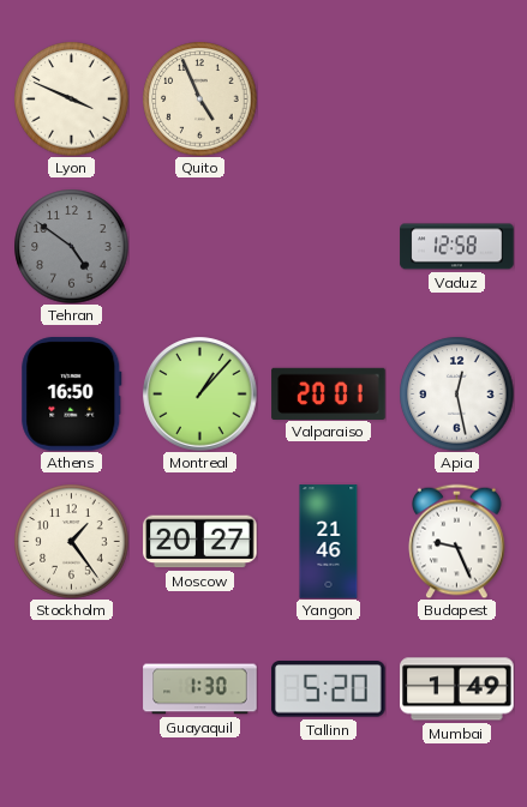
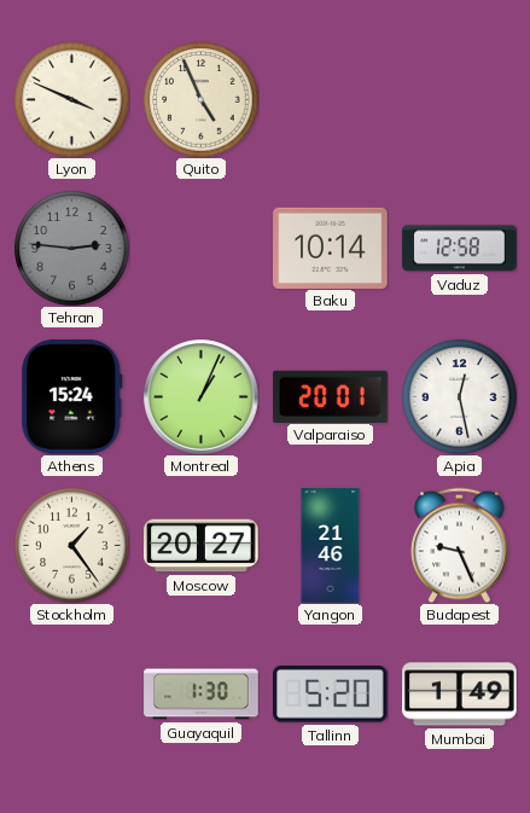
Tehran: 4:51 -> 2:46 (71, 248)
Baku: none -> 10:14 (331, 248)
Athens: 16:50 -> 15:24 (72, 397)
Montreal: 1:07 -> 1:04 (202, 397)
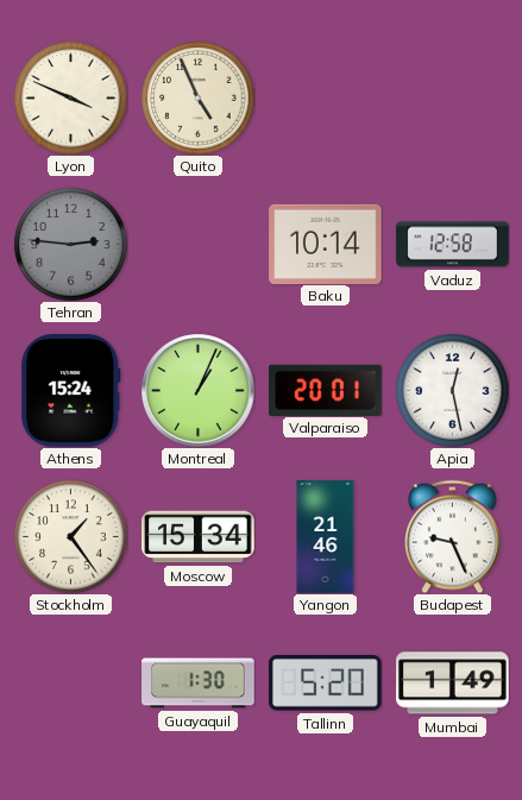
Moscow: 20:27 -> 15:34 (199, 537)
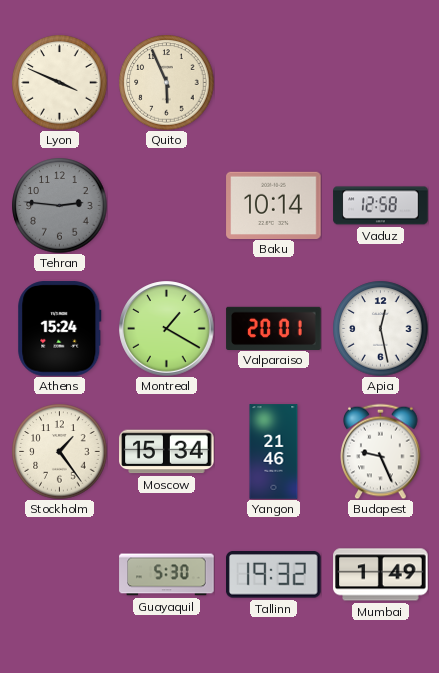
Quito: 4:56 -> 5:56 (166, 82)
Montreal: 1:04 -> 1:20 (167, 329)
Guayaquil: 1:30 -> 5:30 (167, 575)
Tallinn: 5:20 -> 19:32 (274, 575)
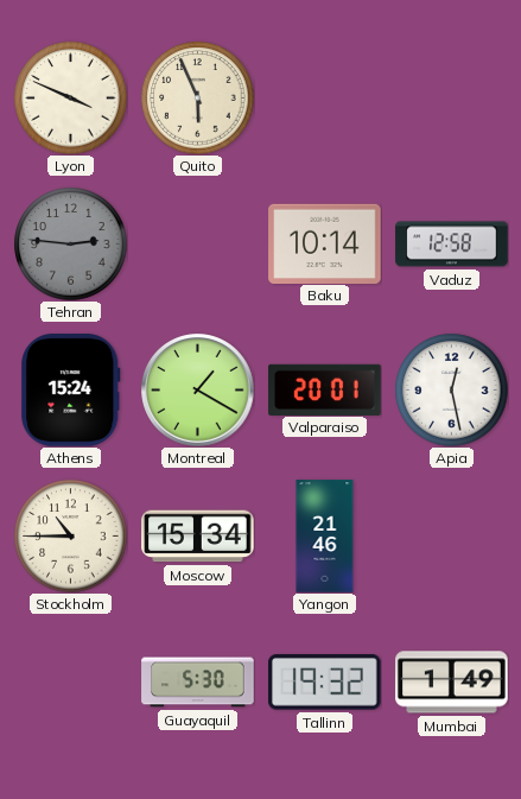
Stockholm: 1:24 -> 10:45 (70, 535)
Budapest: 9:26 -> none (381, 451)
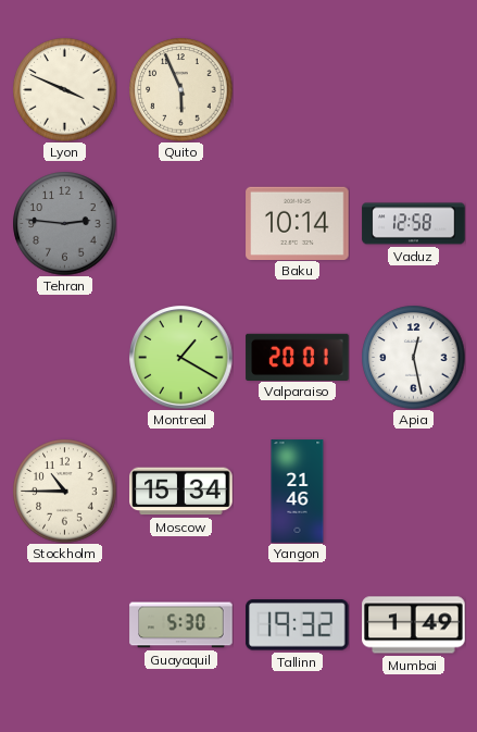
Athens: 15:24 -> none (71, 391)
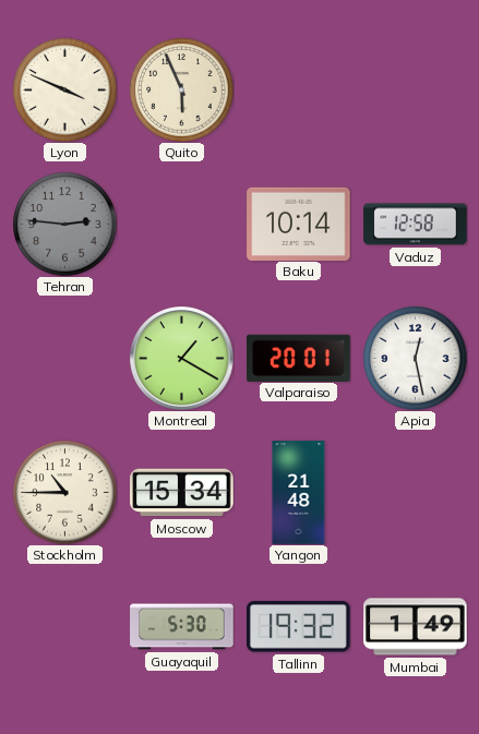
Yangon: 21:46 -> 21:48 (299, 493)
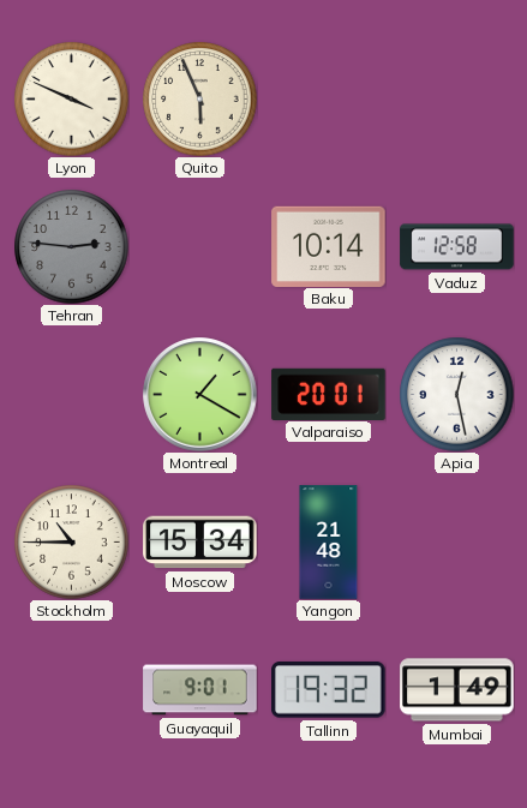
Guayaquil: 5:30 -> 9:01 (200, 690)
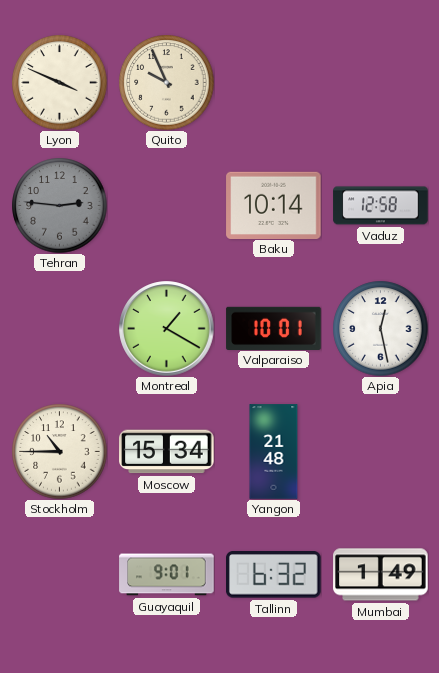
Quito: 5:56 -> 9:56 (166, 82)
Valparaiso: 20:01 -> 10:01 (274, 328)
Tallinn: 19:32 -> 6:32 (274, 575)
